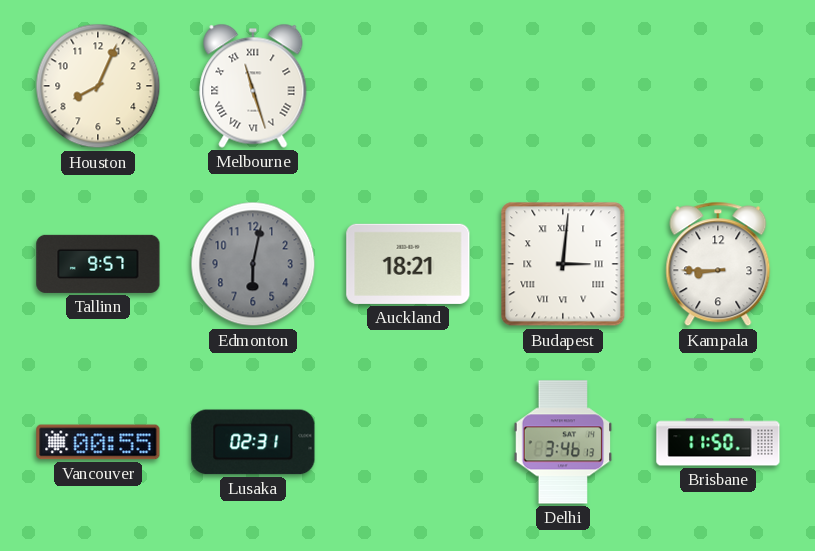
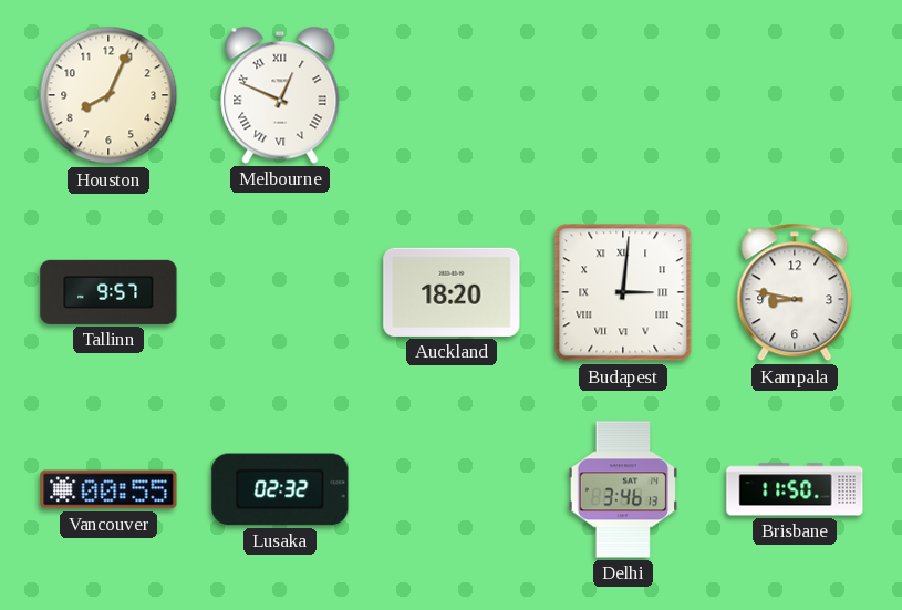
Melbourne: 11:27 -> 12:49 (280, 95)
Edmonton: 6:02 -> none (253, 264)
Auckland: 18:21 -> 18:20 (452, 292)
Kampala: 8:45 -> 8:47 (795, 292)
Lusaka: 02:31 -> 02:32 (280, 489)
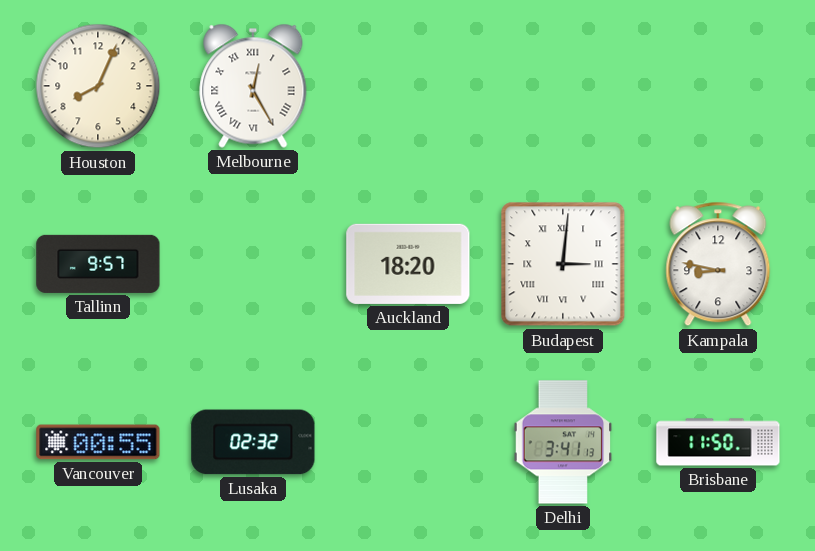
Melbourne: 12:49 -> 12:25 (253, 86)
Delhi: 3:46 -> 3:41 (563, 442)
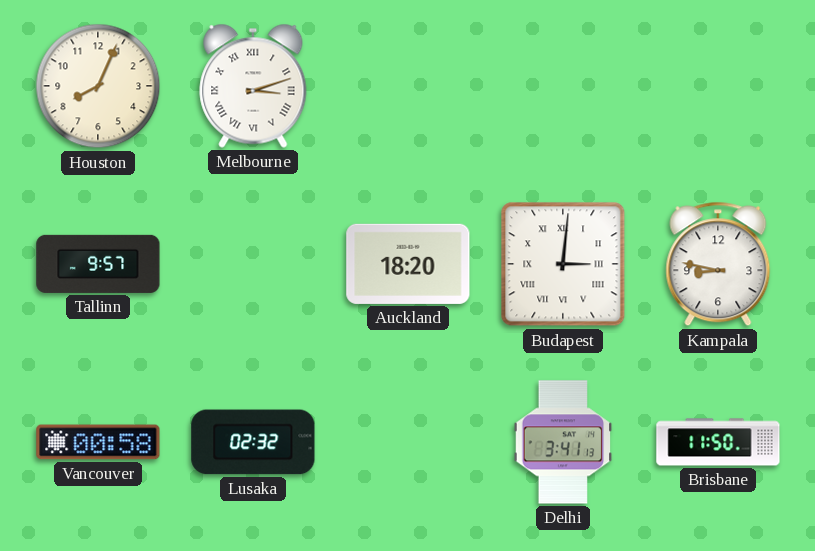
Melbourne: 12:25 -> 3:12 (253, 86)
Vancouver: 00:55 -> 00:58 (98, 442)
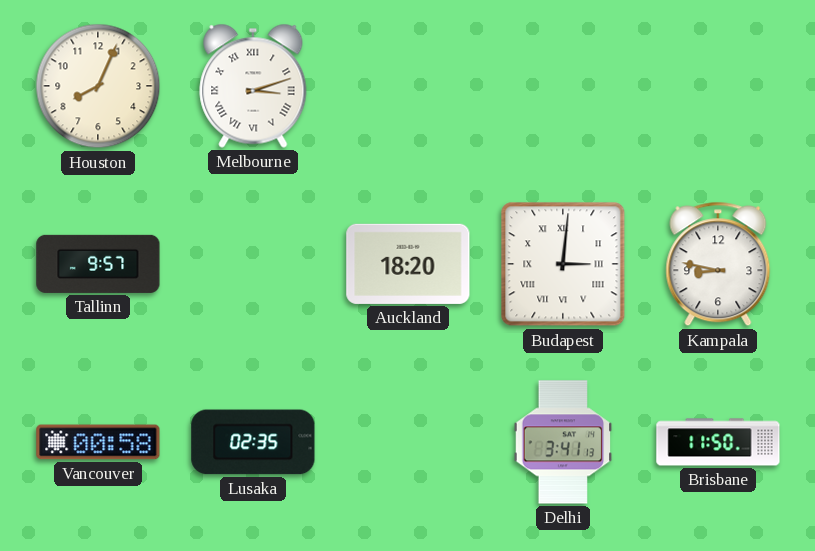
Lusaka: 02:32 -> 02:35 (253, 442)
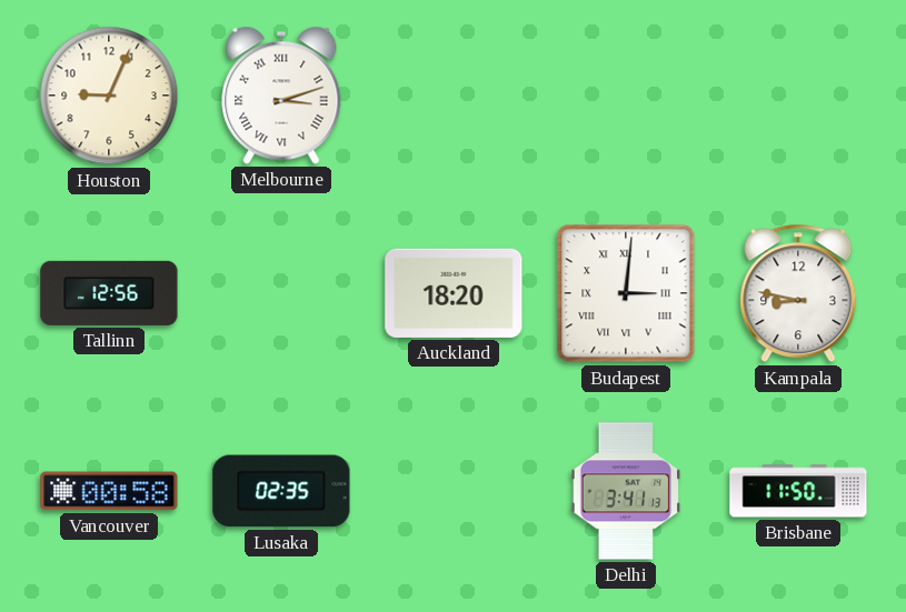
Houston: 8:04 -> 9:04 (109, 96)
Tallinn: 9:57 -> 12:56 (109, 293)
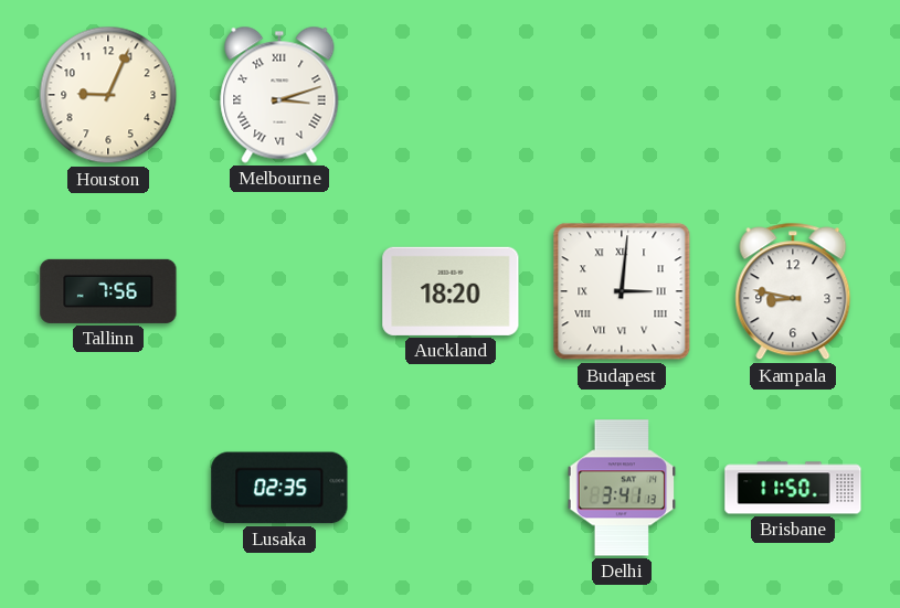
Tallinn: 12:56 -> 7:56 (108, 291)
Vancouver: 00:58 -> none (109, 491)
